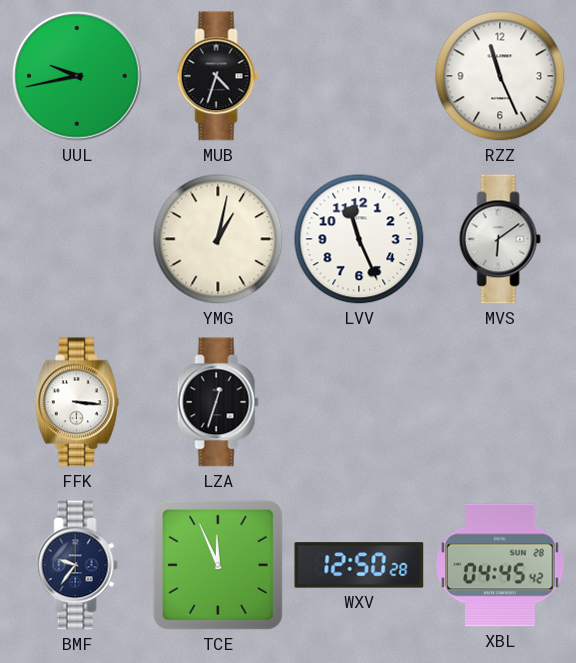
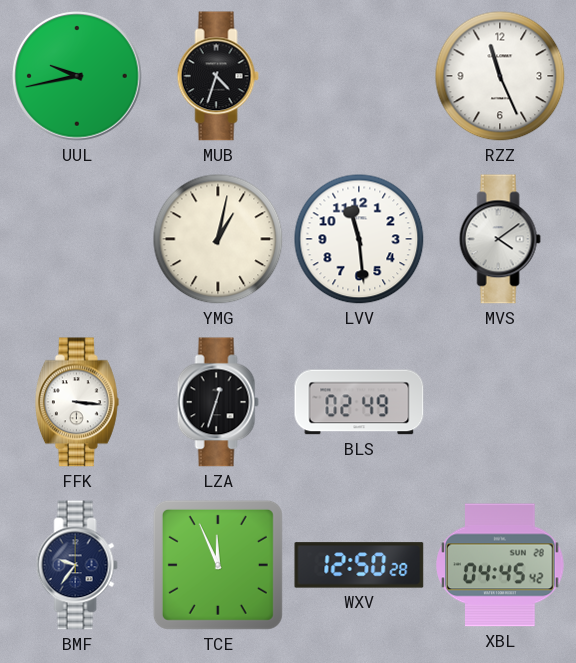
LVV: 11:26 -> 11:29 (359, 239)
MVS: 6:09 -> 4:09 (500, 239)
BLS: none -> 02:49 (359, 402)
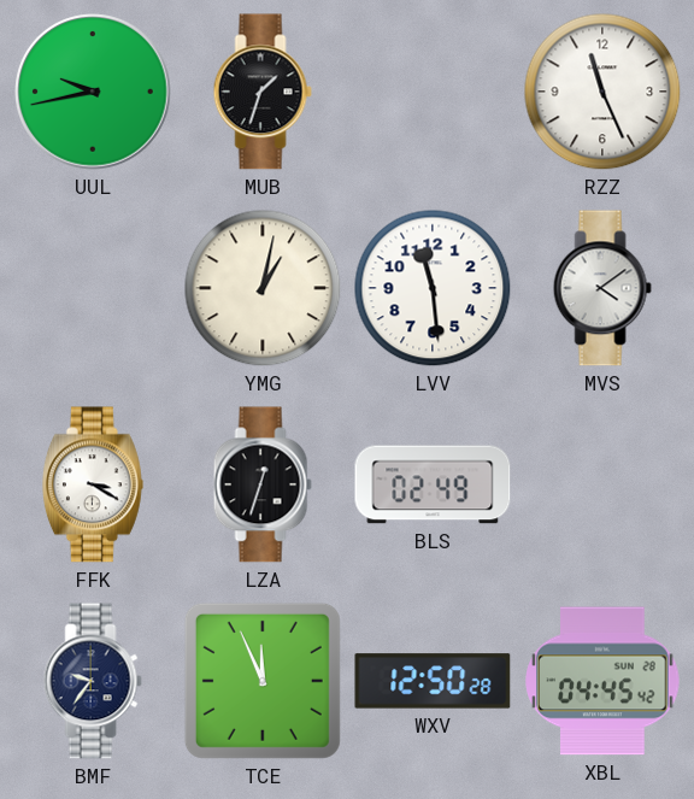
MUB: 4:33 -> 1:33 (263, 92)
FFK: 3:16 -> 3:20 (93, 484)
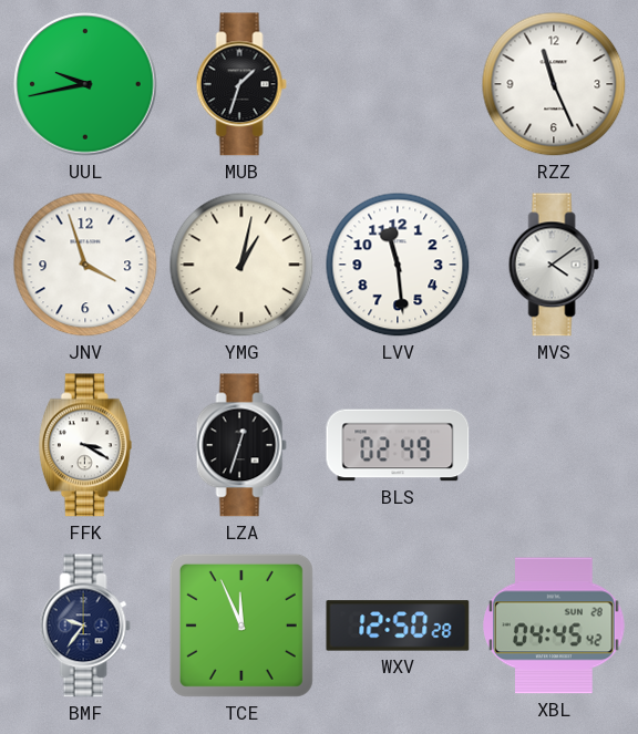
JNV: none -> 3:57 (85, 265)
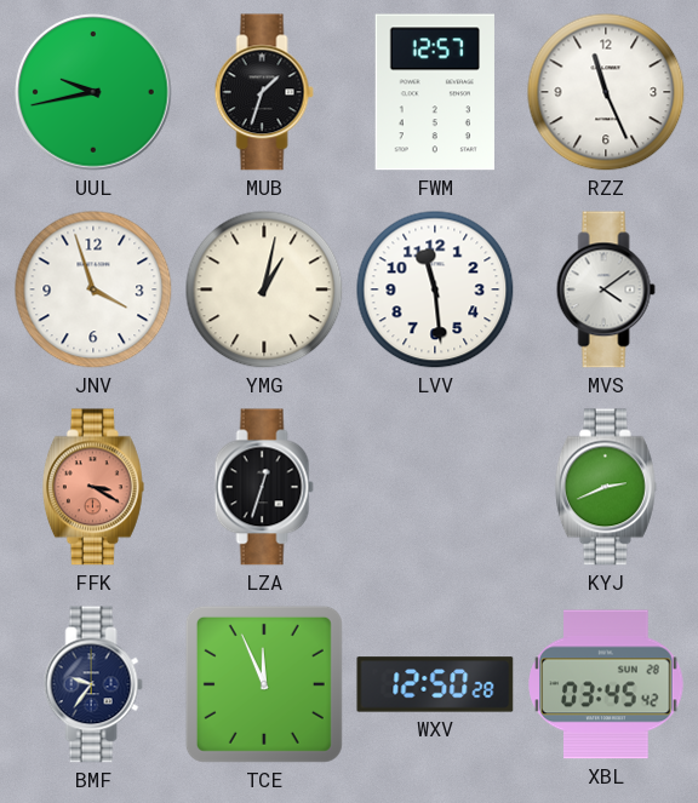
FWM: none -> 12:57 (435, 92)
FFK dial: white -> salmon (93, 487)
BLS: 02:49 -> none (398, 445)
KYJ: none -> 2:41 (606, 487)
XBL: 04:45 -> 03:45 (606, 684)
